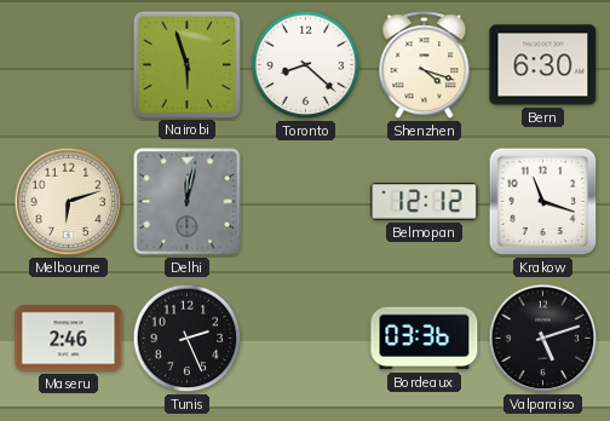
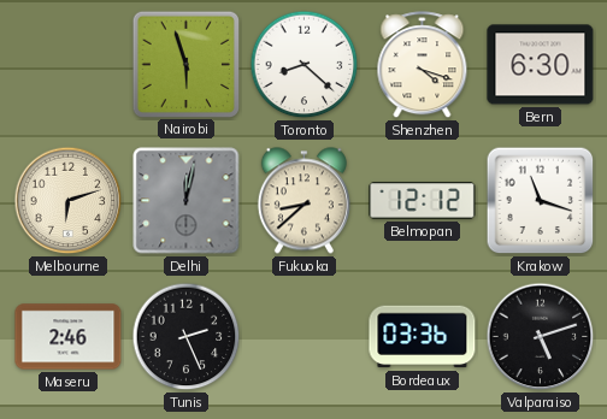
Fukuoka: none -> 8:38 (303, 201)
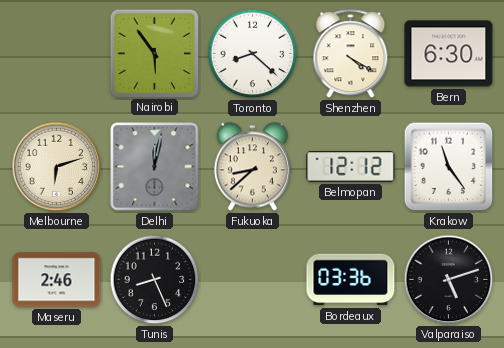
Nairobi: 5:57 -> 5:54 (154, 53)
Shenzhen: 4:18 -> 4:20 (351, 54)
Krakow: 11:18 -> 11:24 (449, 167)
Tunis: 2:26 -> 8:26 (155, 280)
